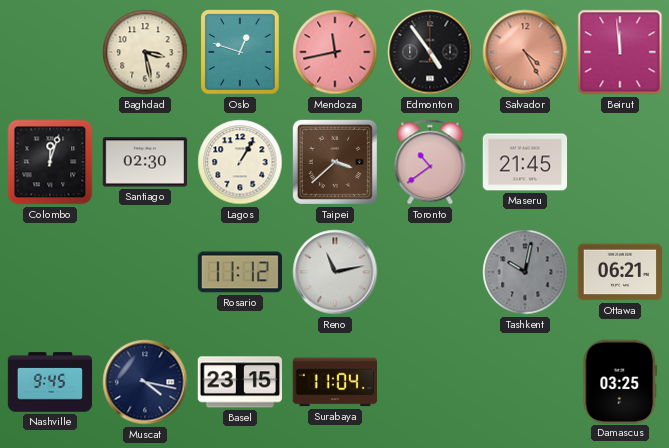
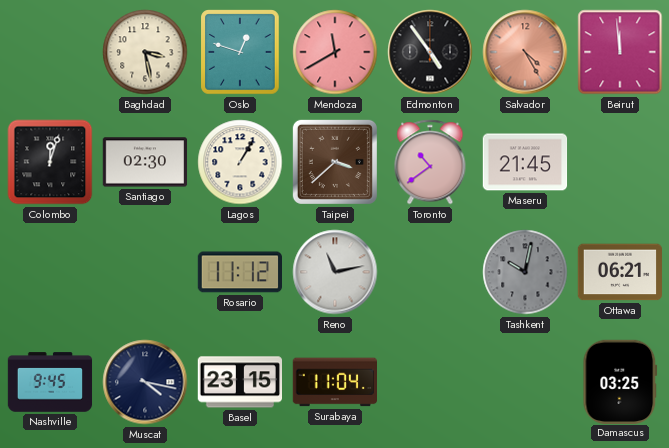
Mendoza: 11:43 -> 11:40 (335, 52)
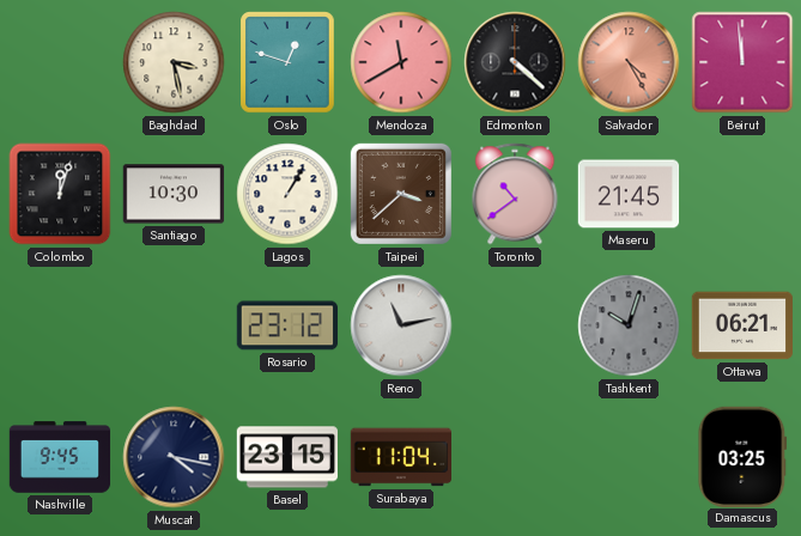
Edmonton: 4:54 -> 4:22 (515, 62)
Santiago: 02:30 -> 10:30 (174, 194)
Rosario: 11:12 -> 23:12 (286, 325)
Tashkent: 10:02 -> 10:03 (629, 325)
